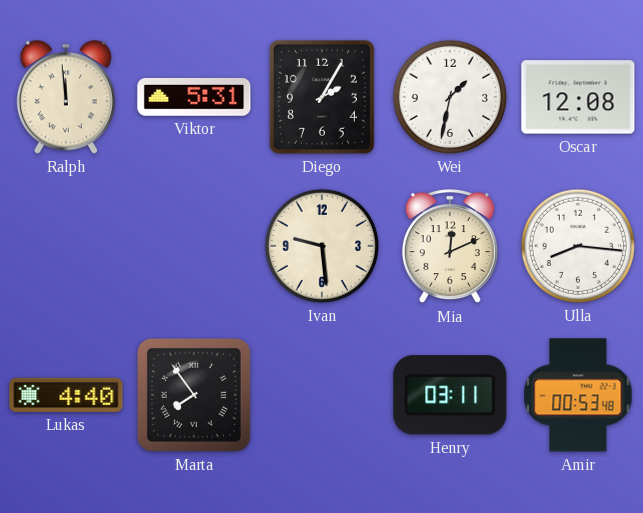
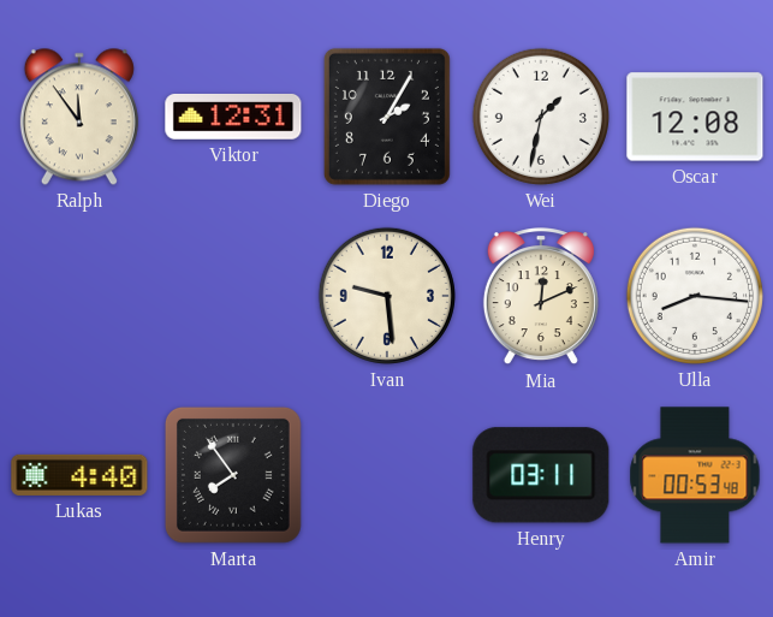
Ralph: 11:59 -> 11:54 (79, 117)
Viktor: 5:31 -> 12:31 (233, 117)
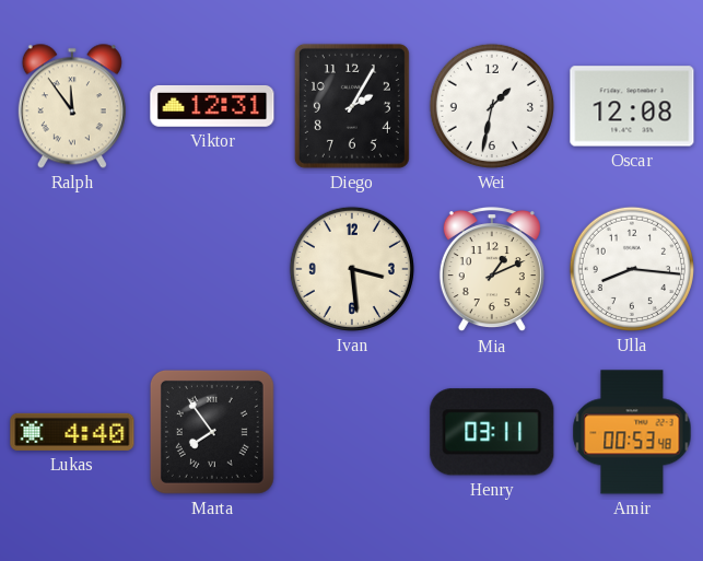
Ivan: 9:29 -> 3:29 (352, 269)
Mia: 12:11 -> 1:11 (492, 270)
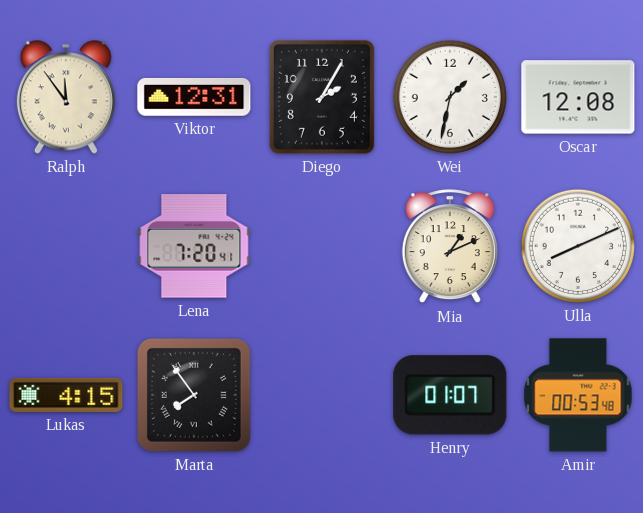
Lena: none -> 7:20 (194, 246)
Ivan: 3:29 -> none (352, 269)
Ulla: 8:16 -> 8:11 (578, 246)
Lukas: 4:40 -> 4:15 (66, 395)
Henry: 03:11 -> 01:07 (450, 395)
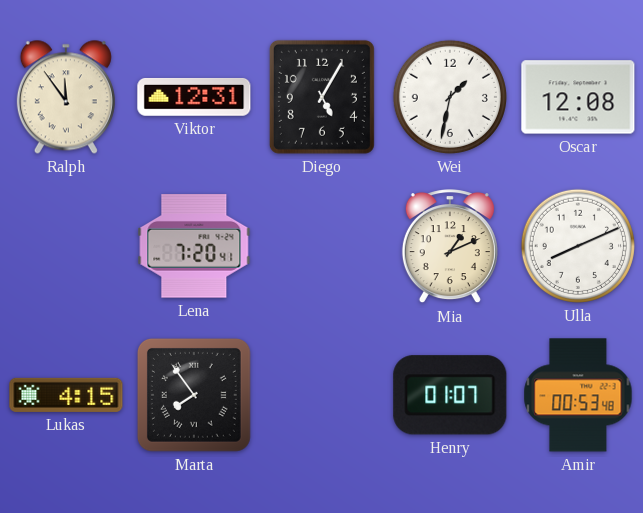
Diego: 2:05 -> 5:05 (322, 97)
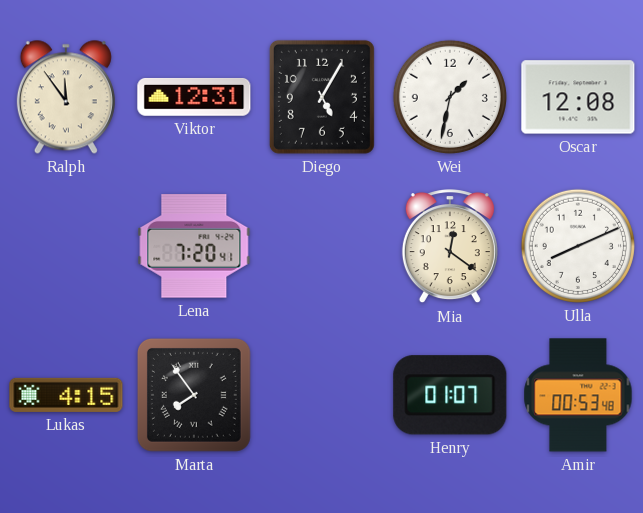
Mia: 1:11 -> 12:21 (450, 247)
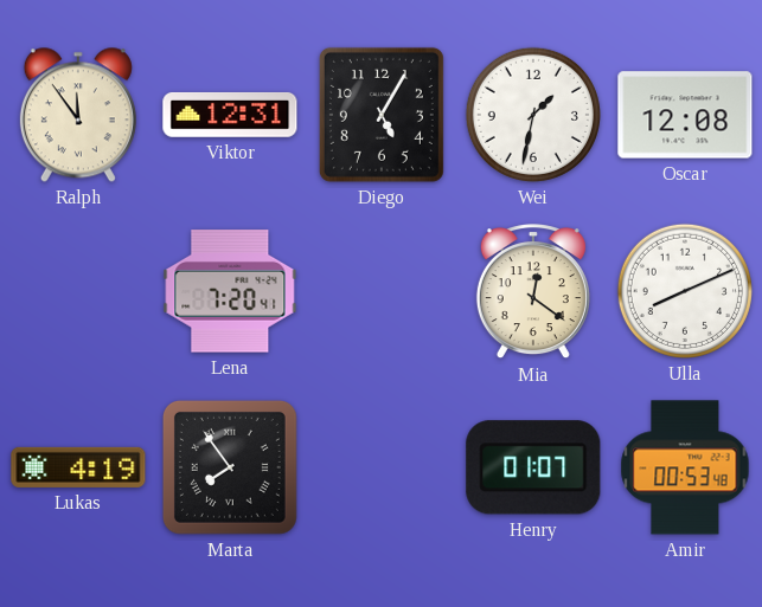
Lukas: 4:15 -> 4:19 (78, 467)
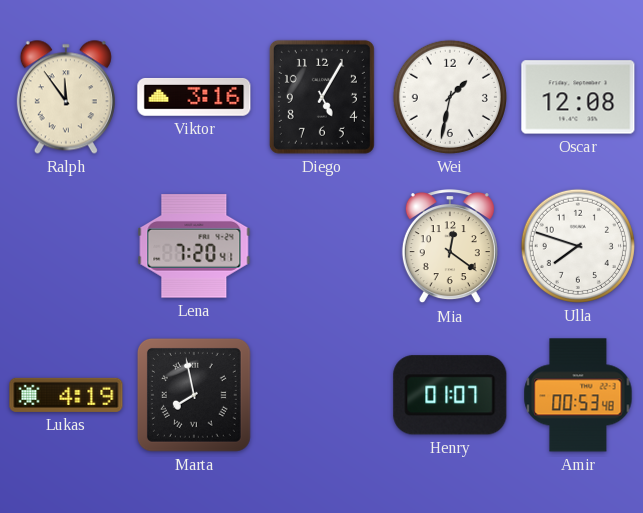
Viktor: 12:31 -> 3:16 (194, 97)
Ulla: 8:11 -> 7:48 (578, 246)
Marta: 7:54 -> 7:58 (194, 395)
